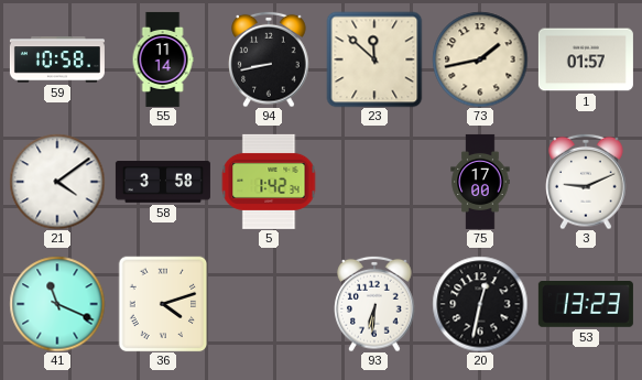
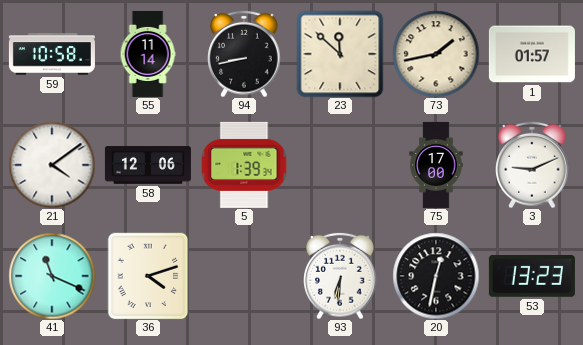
58: 3:58 -> 12:06 (148, 165)
5: 1:42 -> 1:39 (244, 165)
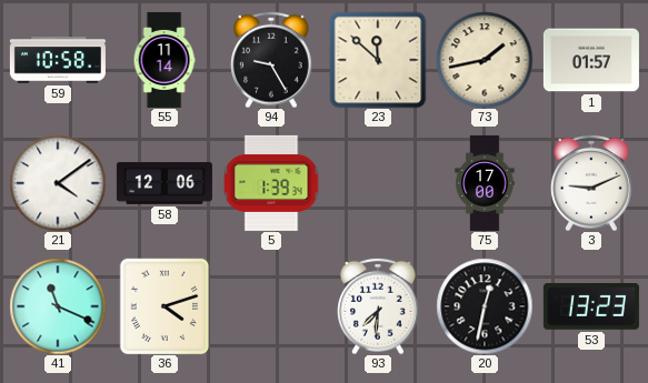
94: 8:43 -> 9:25 (271, 60)
93: 6:31 -> 7:31 (378, 306)
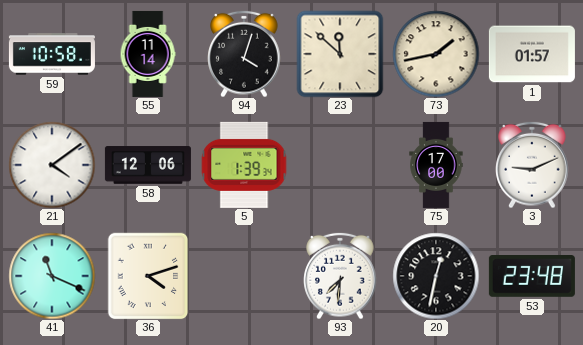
94: 9:25 -> 4:03 (244, 54)
53: 13:23 -> 23:48 (532, 277)
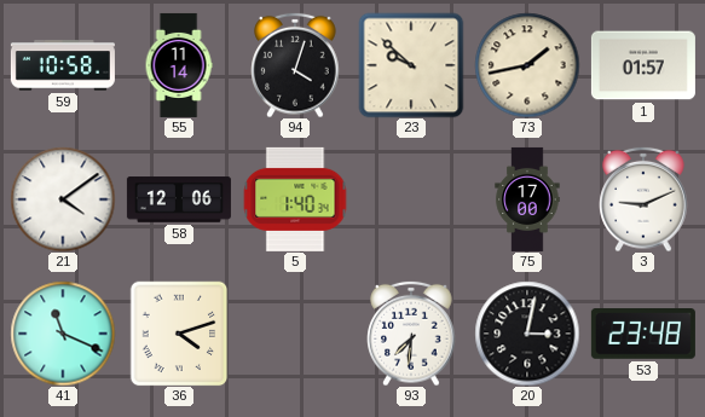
23: 11:52 -> 9:52 (411, 65)
5: 1:39 -> 1:40 (295, 199)
20: 12:32 -> 3:02 (527, 334)
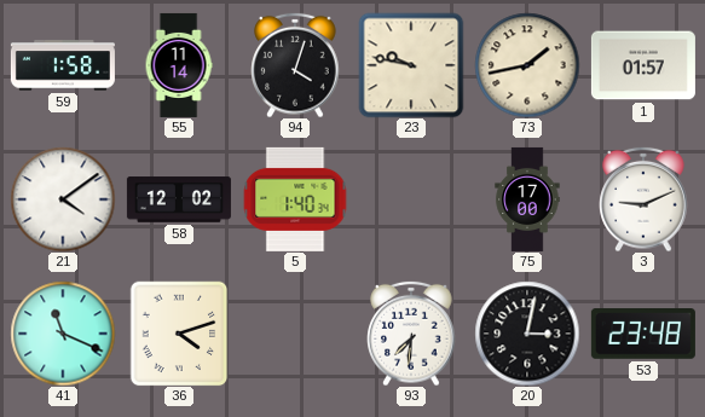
59: 10:58 -> 1:58 (63, 65)
23: 9:52 -> 9:47 (411, 65)
58: 12:06 -> 12:02 (179, 199)
